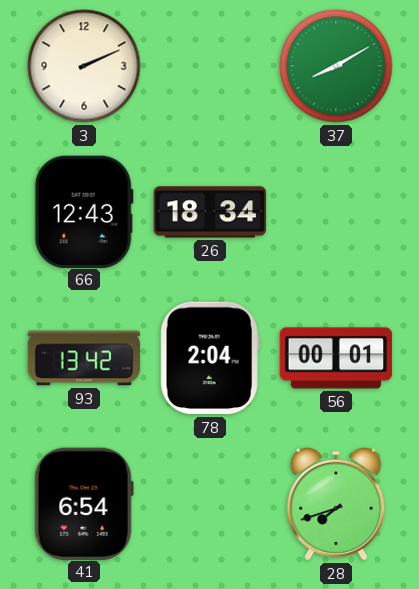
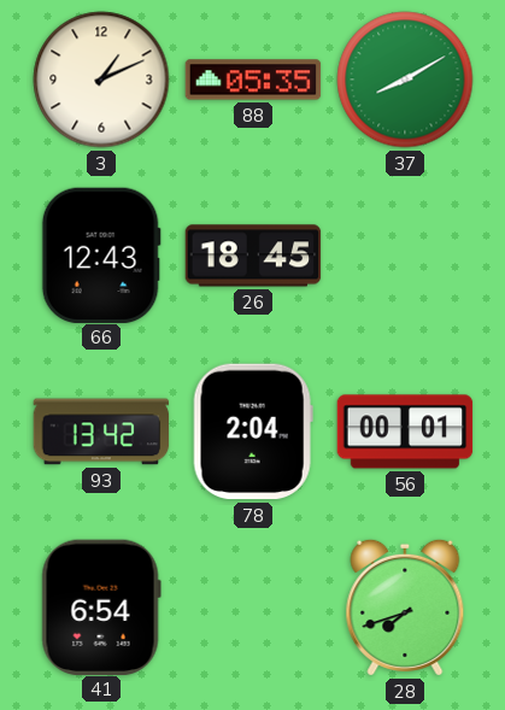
3: 2:11 -> 1:11 (101, 80)
88: none -> 05:35 (253, 80)
26: 18:34 -> 18:45 (253, 256)
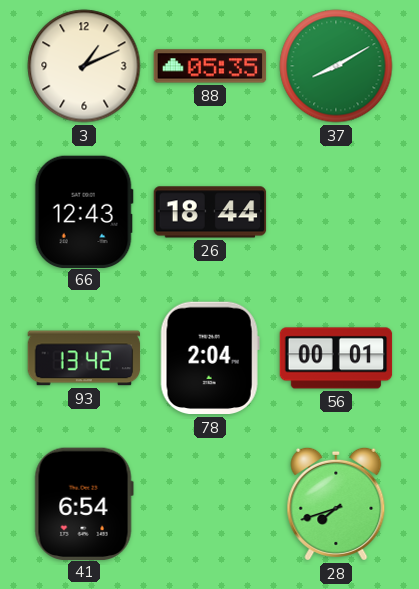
26: 18:45 -> 18:44 (210, 212)
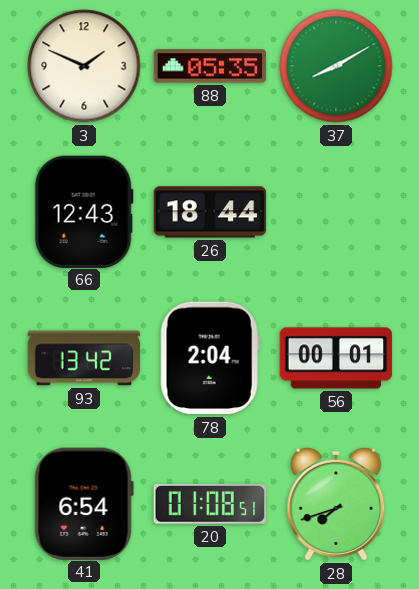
3: 1:11 -> 1:49 (84, 66)
20: none -> 01:08 (210, 504)
